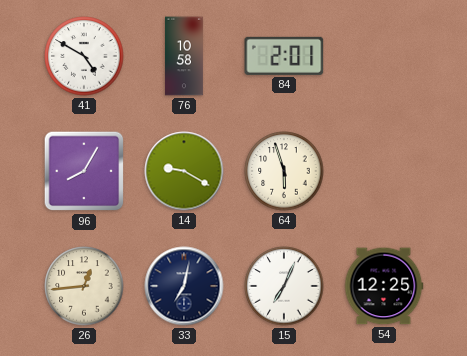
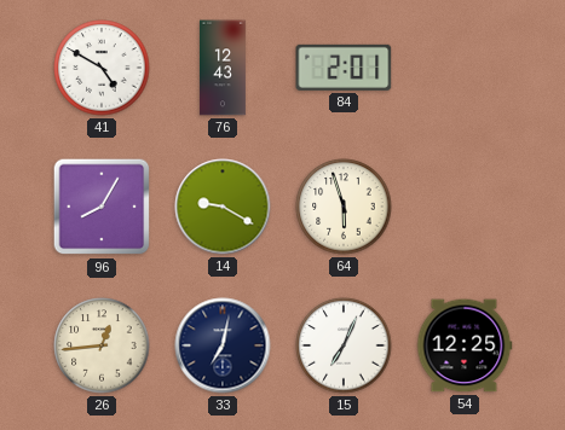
76: 10:58 -> 12:43 (223, 68)
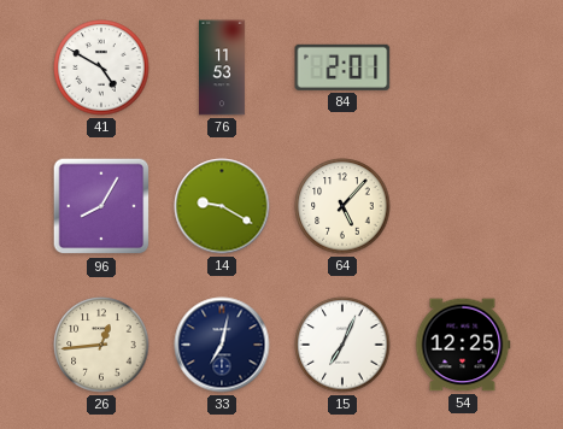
76: 12:43 -> 11:53 (222, 67)
64: 5:57 -> 5:07 (342, 206)
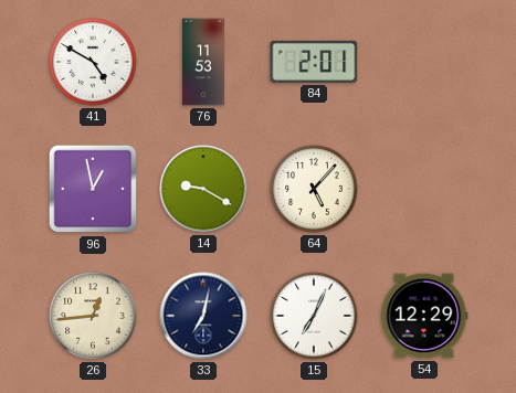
96: 8:05 -> 12:58 (93, 189)
54: 12:25 -> 12:29 (424, 316)
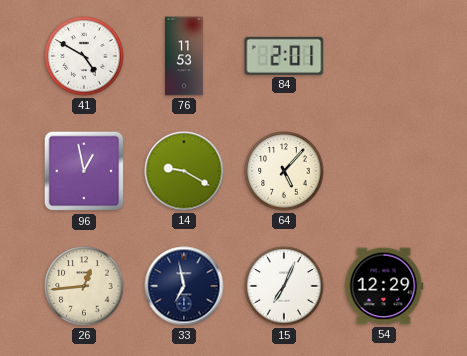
33: 7:02 -> 6:58 (184, 286)
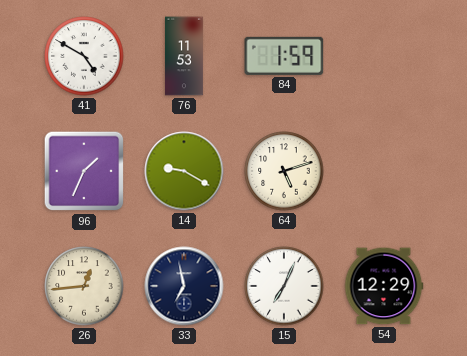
84: 2:01 -> 1:59 (284, 56)
96: 12:58 -> 1:34 (84, 171)
64: 5:07 -> 5:12 (284, 171)
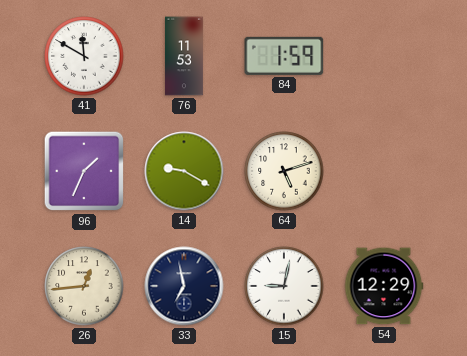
41: 4:50 -> 11:50 (84, 56)
15: 7:04 -> 9:02 (284, 286)
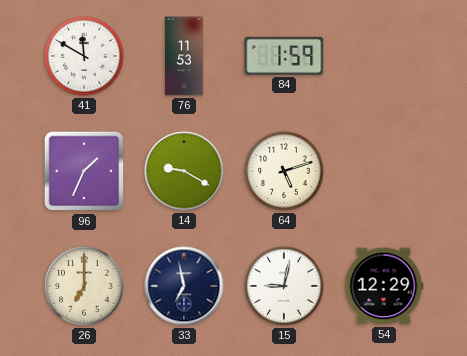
26: 12:44 -> 7:00 (84, 286)
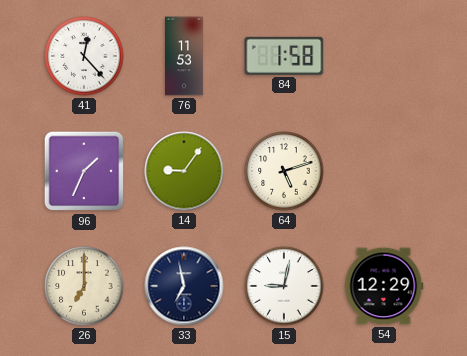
41: 11:50 -> 12:23 (84, 56)
84: 1:59 -> 1:58 (284, 56)
14: 9:20 -> 9:06 (184, 171)
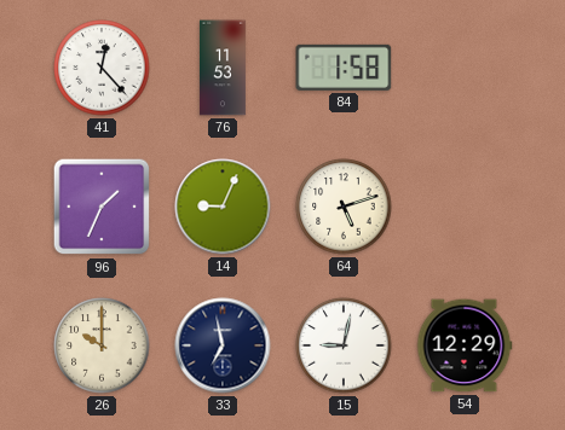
14: 9:06 -> 9:04 (223, 207)
26: 7:00 -> 10:00 (102, 345)
